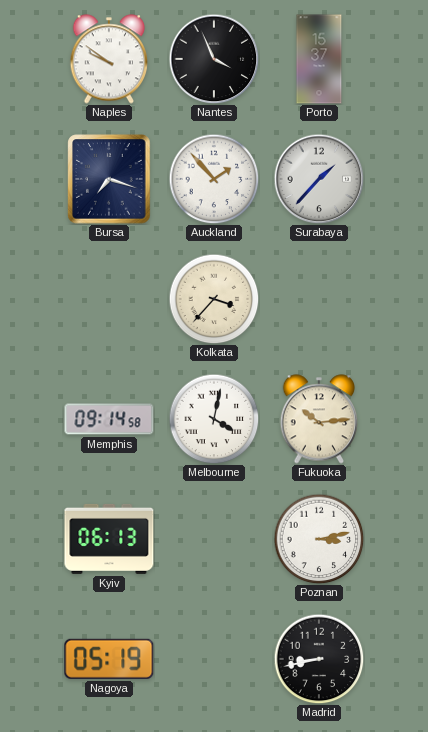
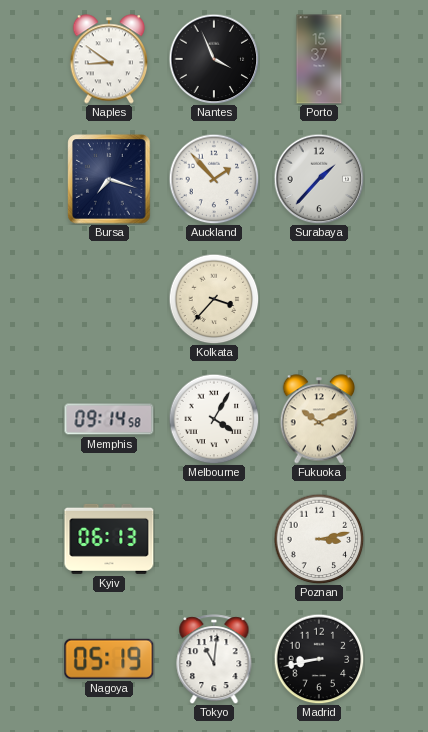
Naples: 9:51 -> 8:51 (109, 59)
Melbourne: 4:02 -> 4:05 (214, 419)
Fukuoka: 10:14 -> 10:11 (319, 419)
Tokyo: none -> 11:01 (214, 659)
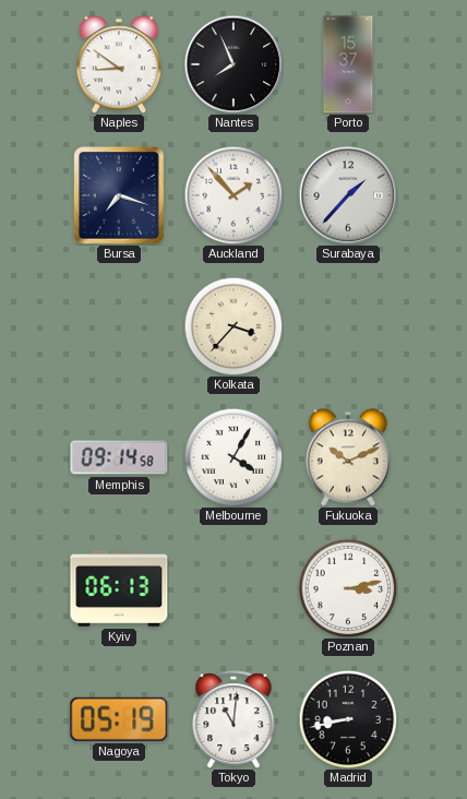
Nantes: 3:56 -> 7:56 (234, 64)
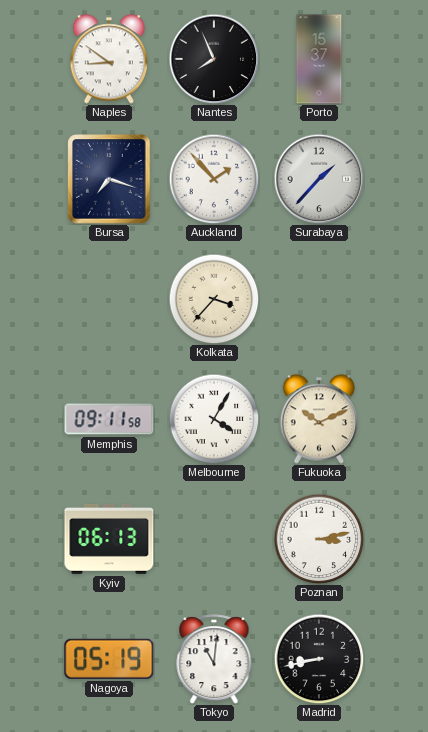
Memphis: 09:14 -> 09:11 (109, 419)
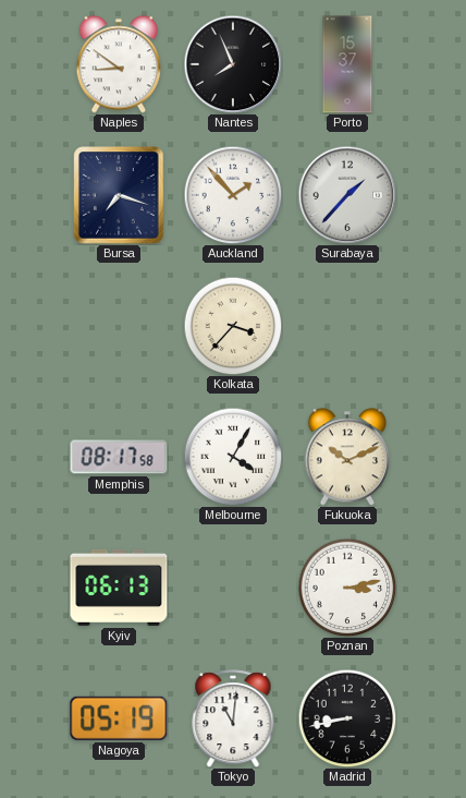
Memphis: 09:11 -> 08:17 (119, 457)
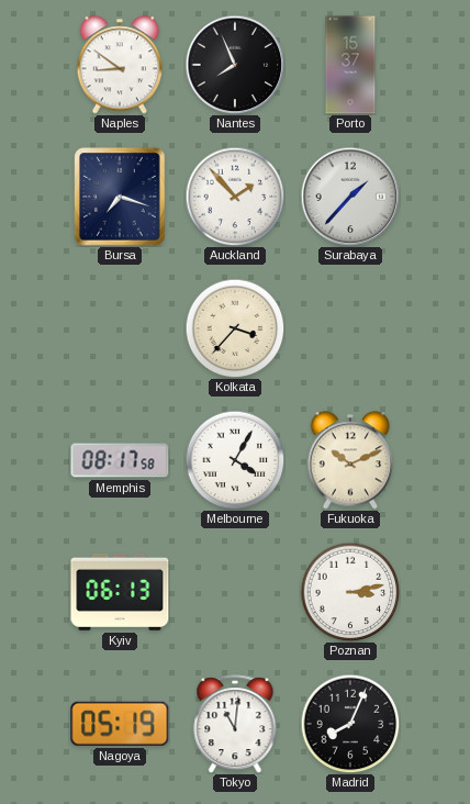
Madrid: 8:43 -> 8:04 (350, 724)
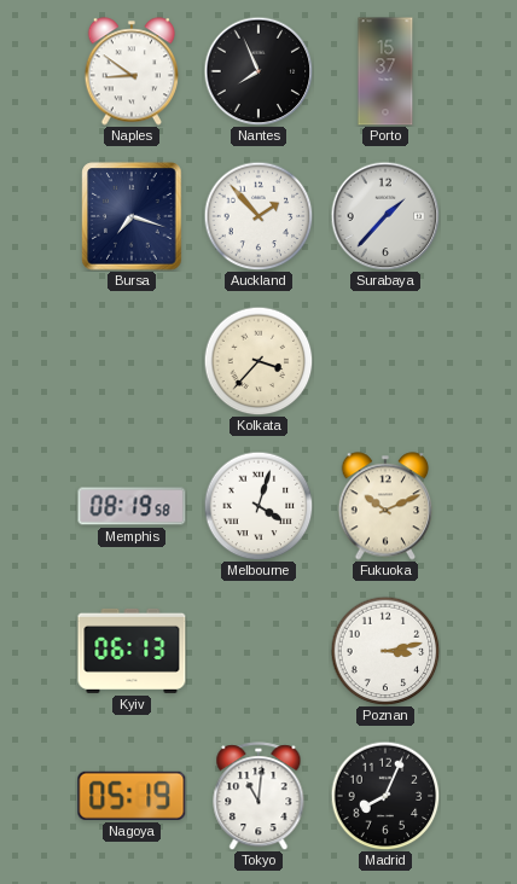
Memphis: 08:17 -> 08:19 (132, 506)
Melbourne: 4:05 -> 4:03 (258, 506)
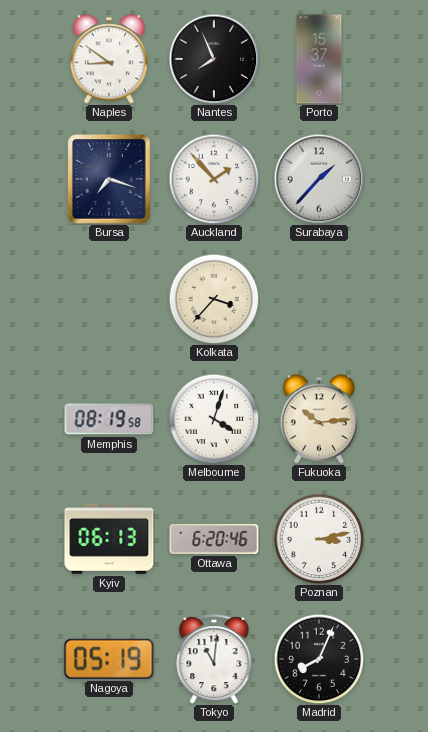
Fukuoka: 10:11 -> 10:14 (319, 419)
Ottawa: none -> 6:20 (214, 539)
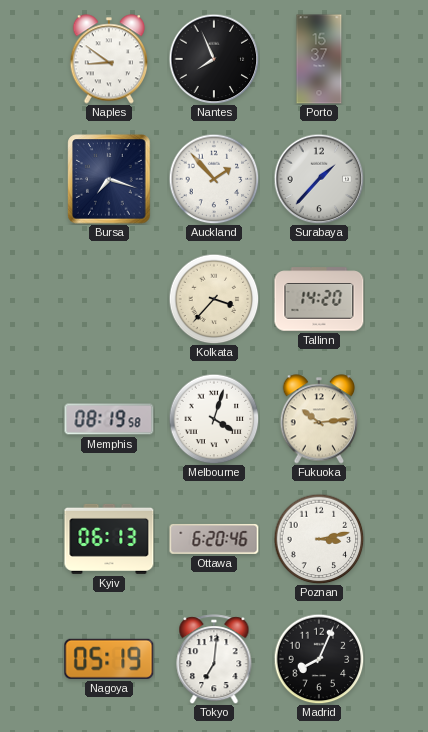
Tallinn: none -> 14:20 (319, 299)
Tokyo: 11:01 -> 7:01 (214, 659)
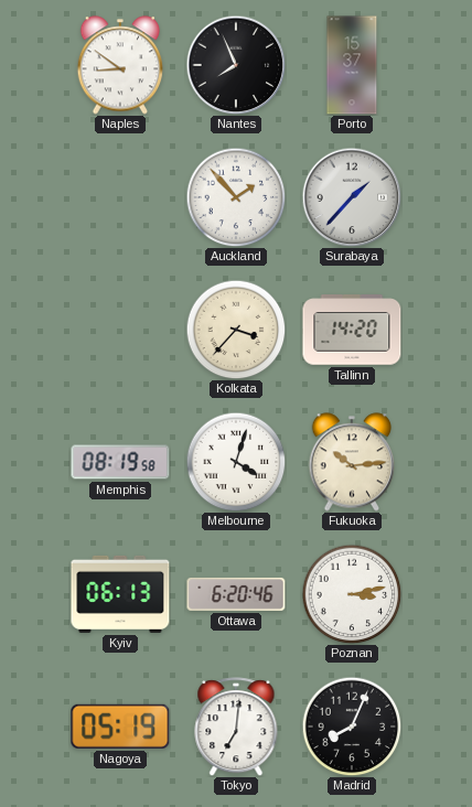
Bursa: 7:18 -> none (109, 179)
